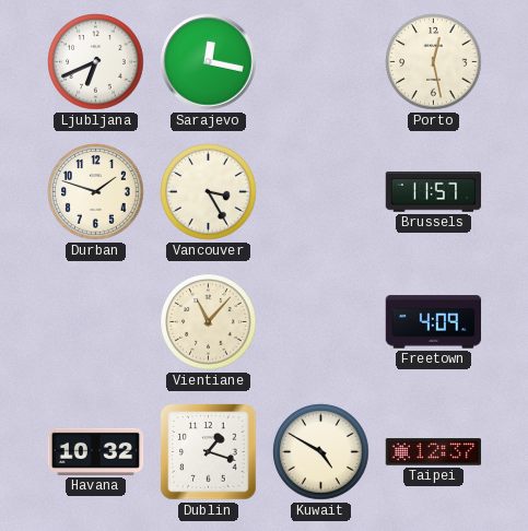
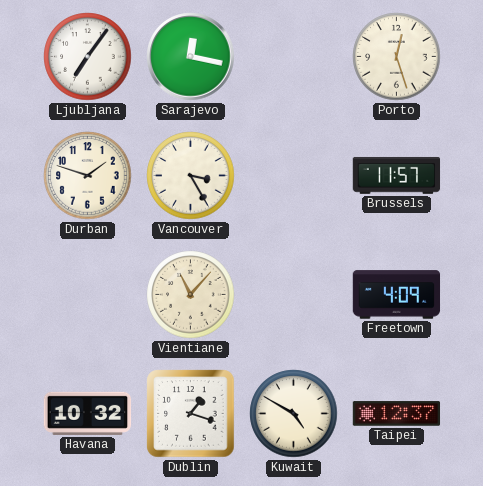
Ljubljana: 6:41 -> 7:06 (88, 57)
Porto: 12:28 -> 12:27 (397, 57)
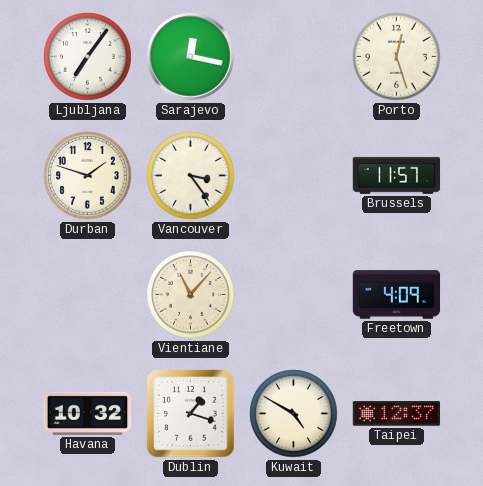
Vancouver: 3:25 -> 3:24 (191, 176)
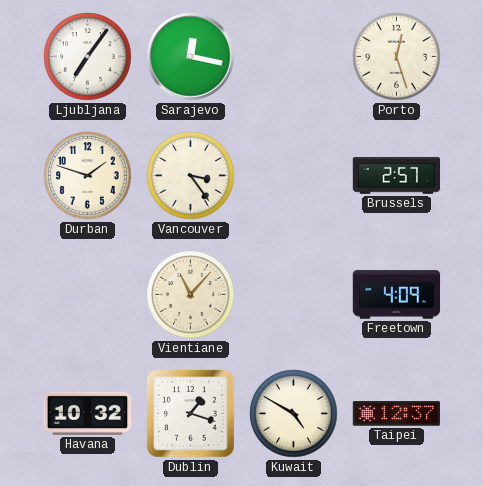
Brussels: 11:57 -> 2:57 (397, 175)
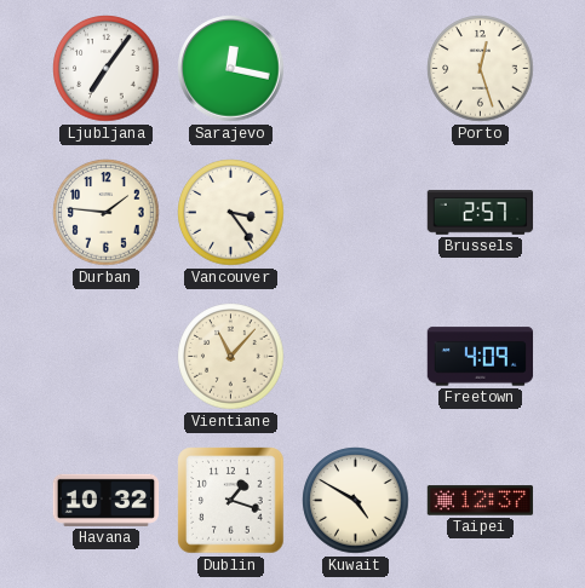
Durban: 1:48 -> 1:46 (107, 213)
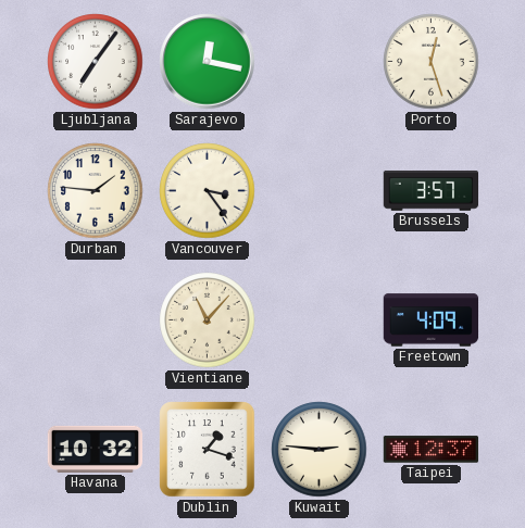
Brussels: 2:57 -> 3:57 (432, 190)
Kuwait: 4:50 -> 2:46 (320, 450)
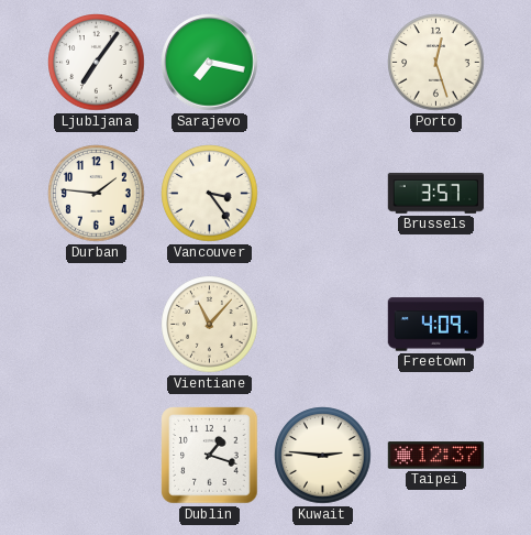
Sarajevo: 12:17 -> 7:17 (210, 63)
Havana: 10:32 -> none (96, 449)
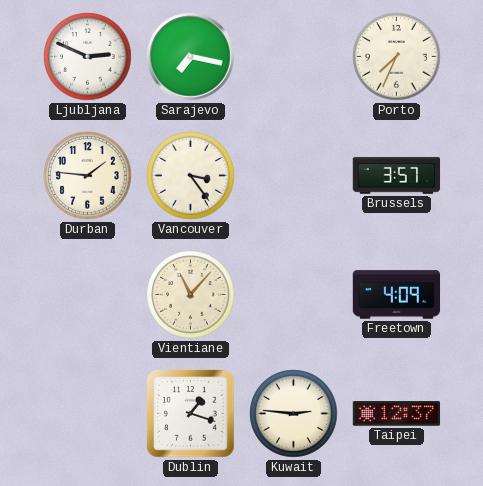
Ljubljana: 7:06 -> 2:49 (88, 57)
Porto: 12:27 -> 7:34 (397, 57)
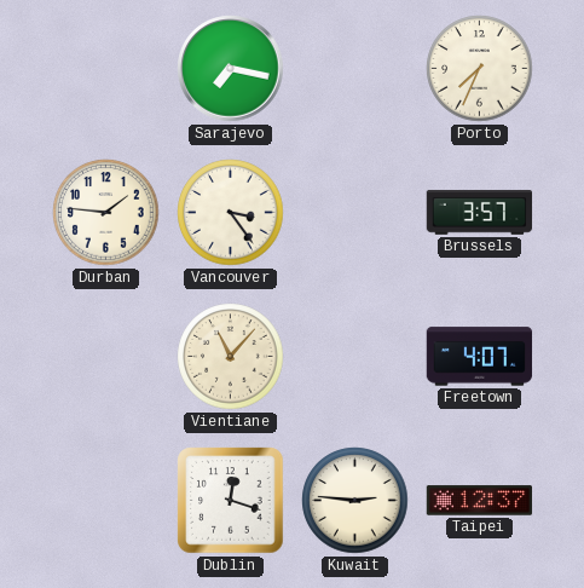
Ljubljana: 2:49 -> none (88, 57)
Freetown: 4:09 -> 4:07 (480, 357)
Dublin: 1:18 -> 12:18 (231, 501)
